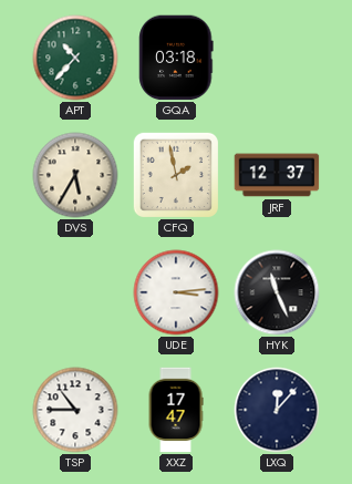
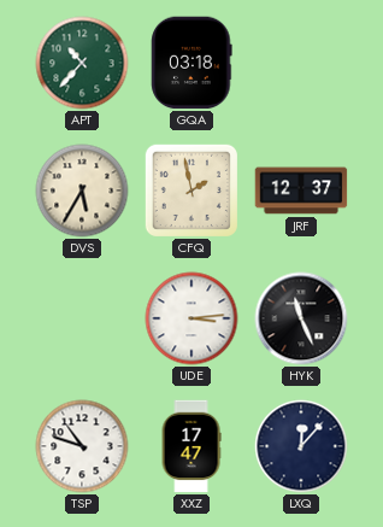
TSP: 10:45 -> 10:48 (82, 446)
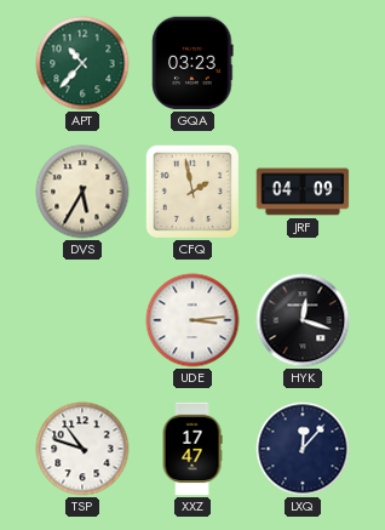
GQA: 03:18 -> 03:23 (192, 63)
JRF: 12:37 -> 04:09 (303, 192)
HYK: 11:26 -> 12:18 (303, 320)
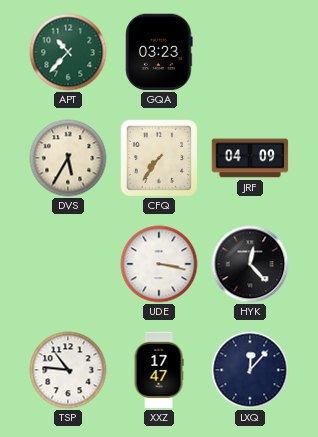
CFQ: 1:58 -> 7:36 (159, 158)
UDE: 3:14 -> 3:17 (159, 264)
HYK: 12:18 -> 12:23 (250, 264)
TSP: 10:48 -> 10:46 (68, 370)
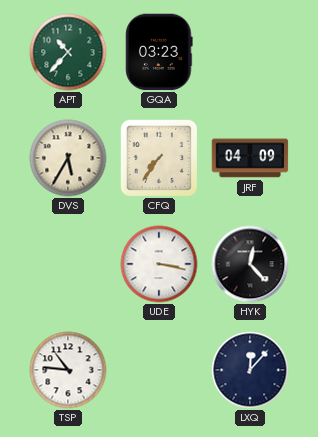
XXZ: 17:47 -> none (159, 370)
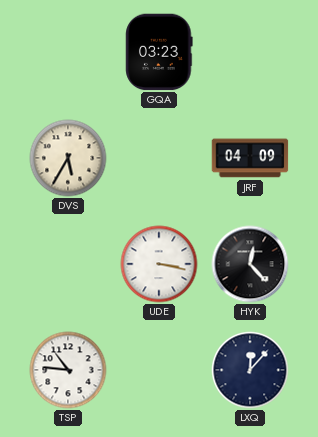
APT: 10:37 -> none (68, 52)
CFQ: 7:36 -> none (159, 158)
